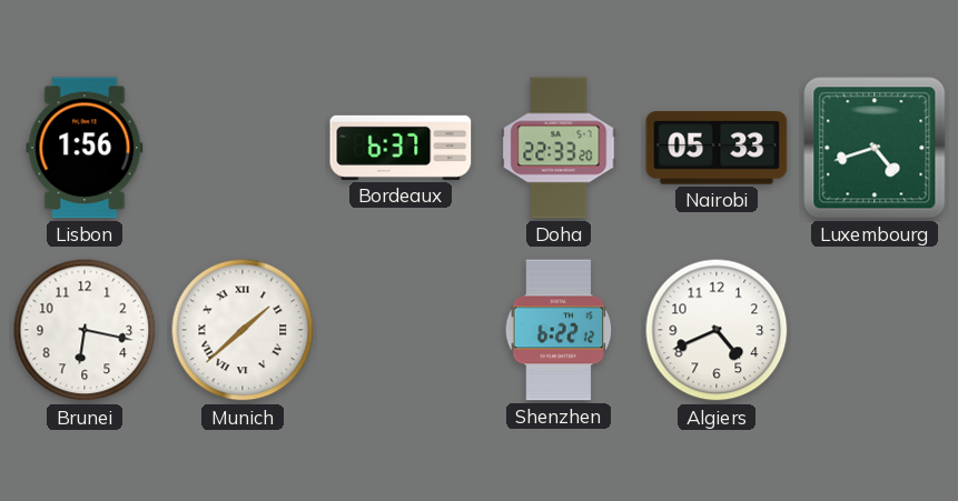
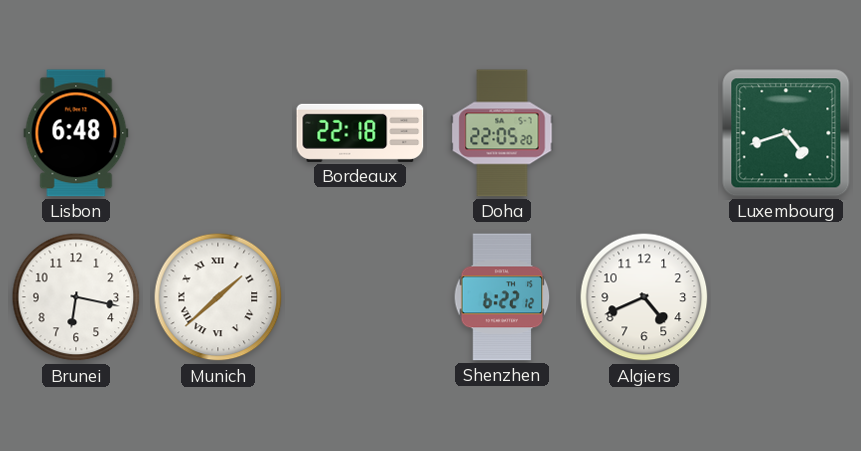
Lisbon: 1:56 -> 6:48 (76, 133)
Bordeaux: 6:37 -> 22:18 (360, 133)
Doha: 22:33 -> 22:05 (502, 133)
Nairobi: 05:33 -> none (717, 148)
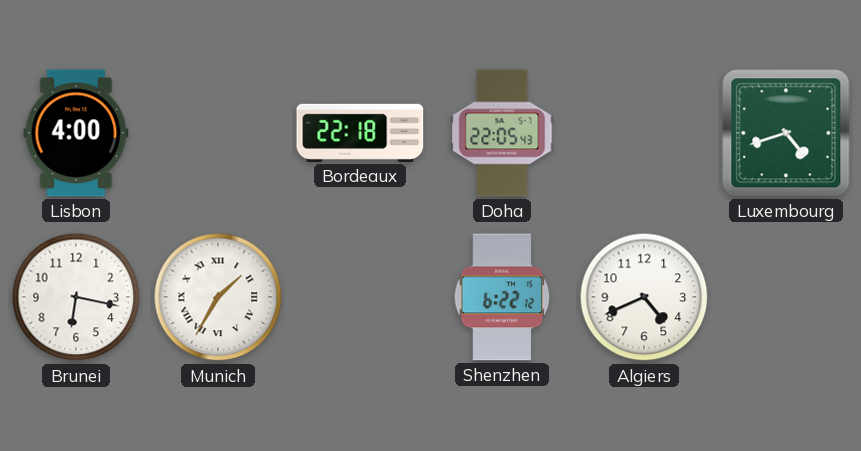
Lisbon: 6:48 -> 4:00 (76, 133)
Doha: 22:05:20 -> 22:05:43 (502, 133)
Munich: 1:38 -> 1:35 (218, 297)
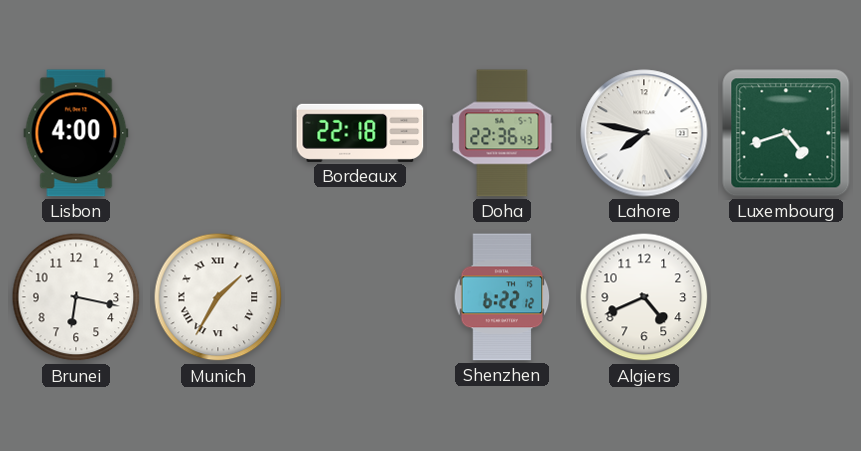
Doha: 22:05 -> 22:36 (502, 133)
Lahore: none -> 7:47 (644, 133)
